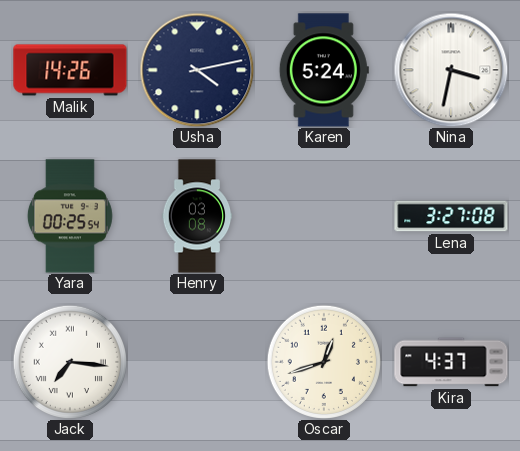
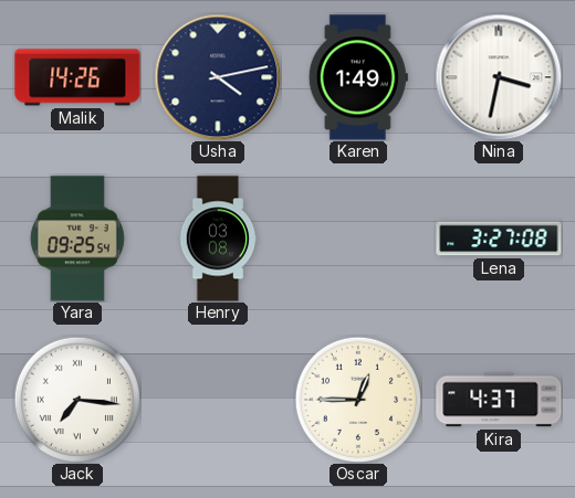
Karen: 5:24 -> 1:49 (358, 77)
Yara: 00:25 -> 09:25 (77, 239)
Oscar: 12:42 -> 12:45 (357, 399)
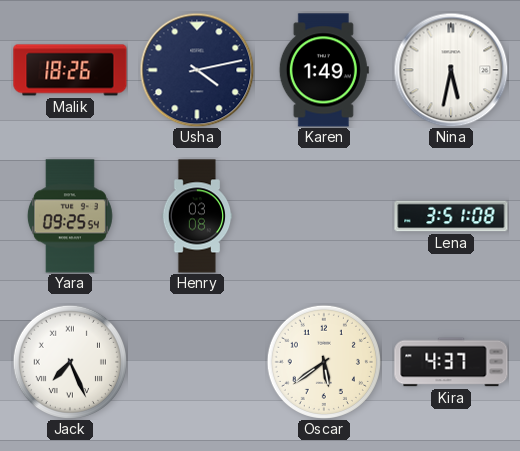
Malik: 14:26 -> 18:26 (70, 70)
Nina: 3:32 -> 5:32 (451, 70)
Lena: 3:27 -> 3:51 (451, 216)
Jack: 7:16 -> 7:26 (69, 361)
Oscar: 12:45 -> 5:39 (323, 361)
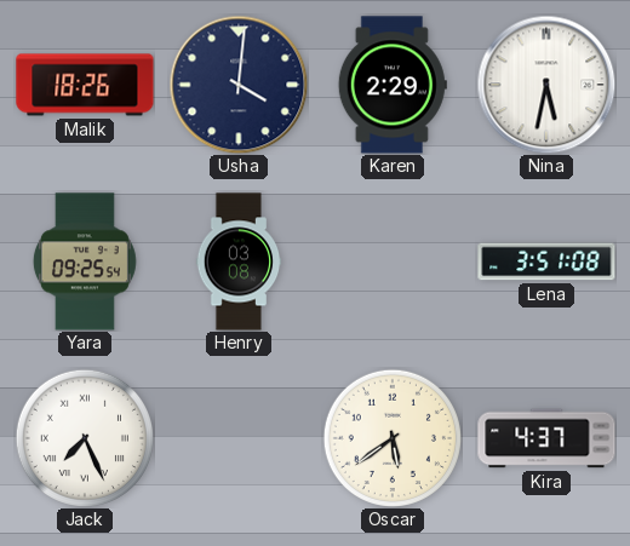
Usha: 4:13 -> 4:01 (239, 85)
Karen: 1:49 -> 2:29 (393, 85)
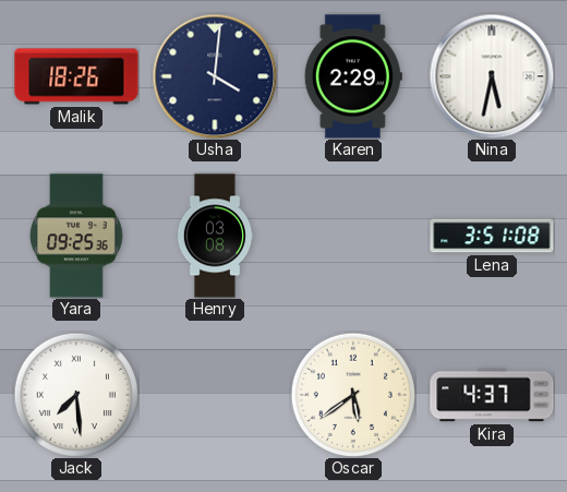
Yara: 09:25:54 -> 09:25:36 (76, 236)
Jack: 7:26 -> 7:29 (75, 394)
